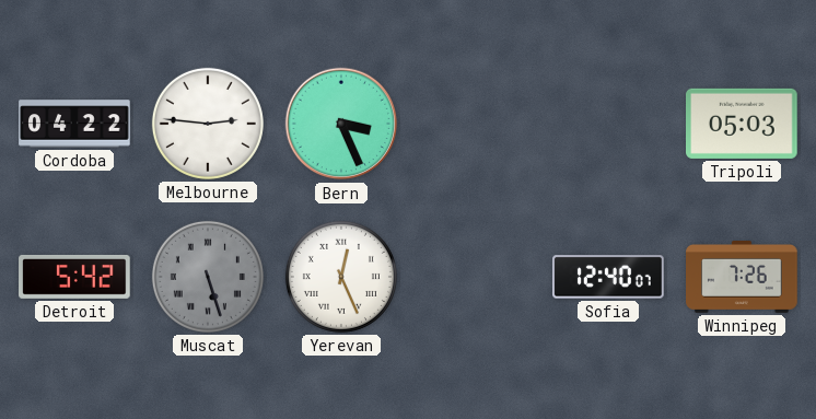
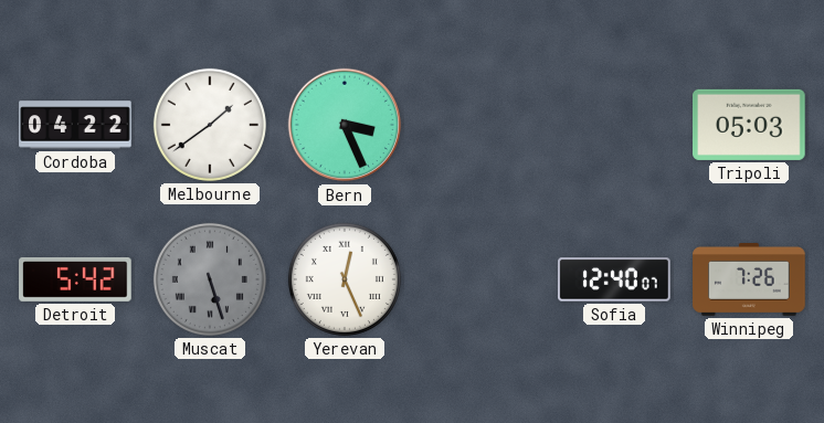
Melbourne: 2:46 -> 1:39 (210, 125)
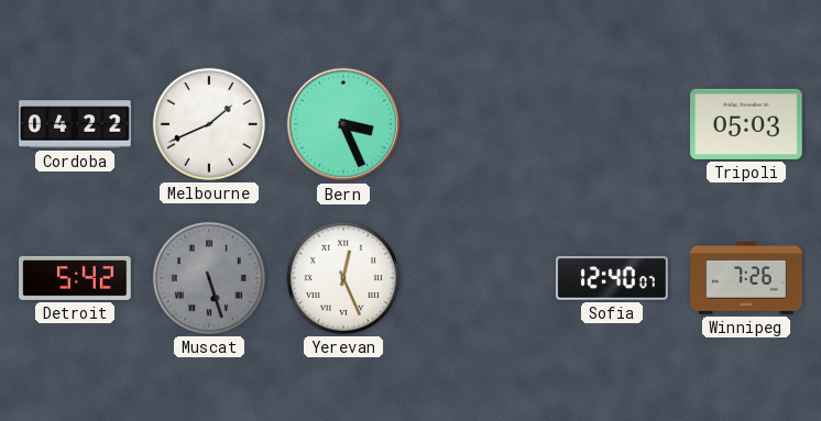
Melbourne: 1:39 -> 1:41 (209, 124)
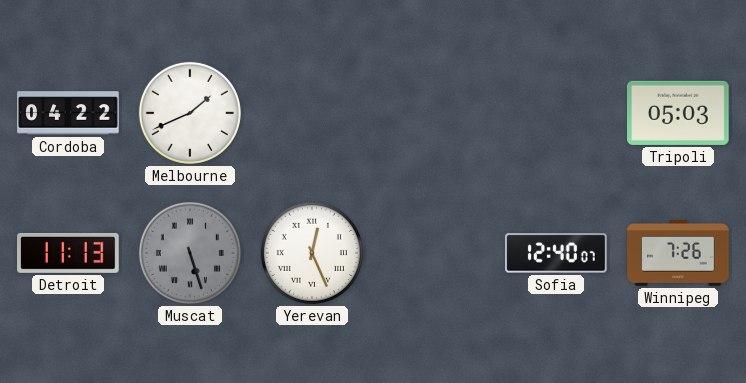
Bern: 3:26 -> none (343, 124)
Detroit: 5:42 -> 11:13 (68, 253)
